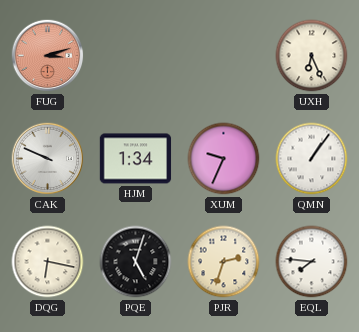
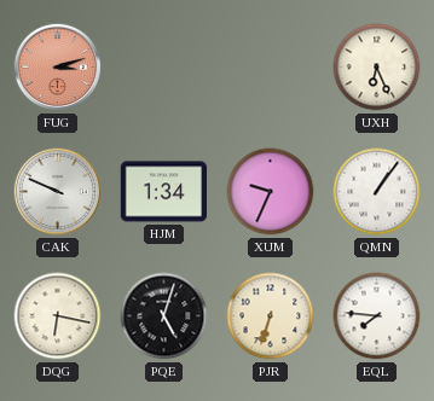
PJR: 2:33 -> 6:33 (271, 316)
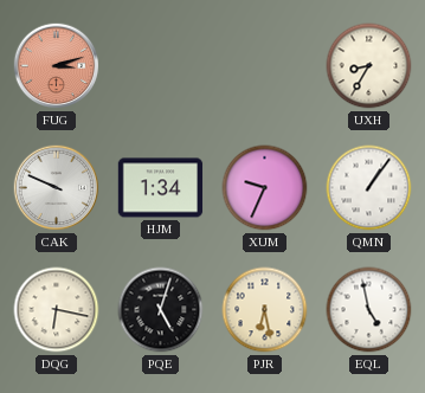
UXH: 6:26 -> 8:35 (369, 66)
PJR: 6:33 -> 6:28 (265, 310)
EQL: 7:46 -> 4:58 (369, 310)
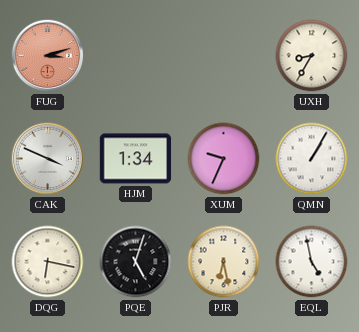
CAK: 9:49 -> 3:49 (48, 159)
QMN: 1:06 -> 1:05 (312, 159)
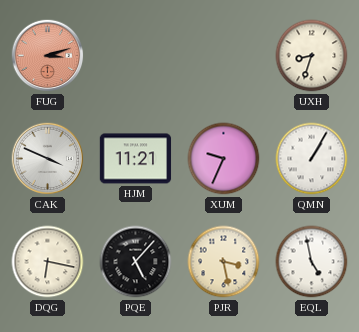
UXH: 8:35 -> 8:33 (312, 56)
HJM: 1:34 -> 11:21 (136, 159)
PQE: 5:03 -> 5:07 (136, 262)
PJR: 6:28 -> 3:28 (224, 262)
